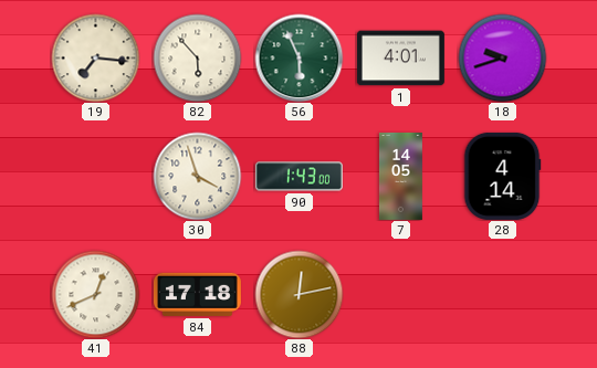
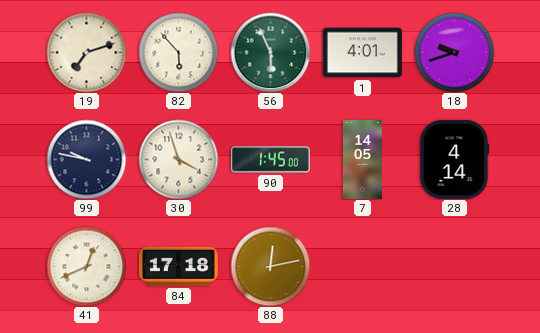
19: 7:16 -> 7:12 (86, 52)
99: none -> 9:47 (86, 159)
90: 1:43 -> 1:45 (270, 160)
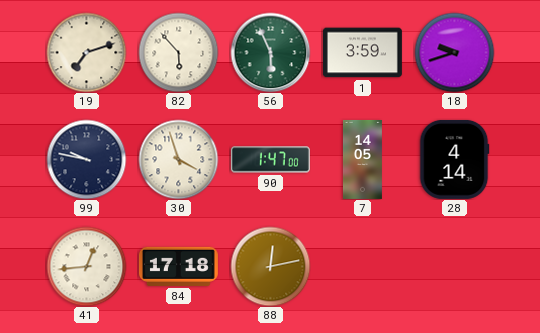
1: 4:01 -> 3:59 (362, 53)
90: 1:45 -> 1:47 (270, 160)
41: 12:41 -> 12:44 (86, 266)
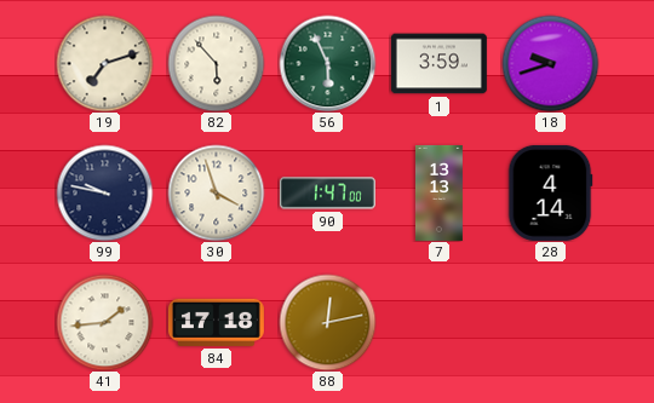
7: 14:05 -> 13:13 (438, 192)
41: 12:44 -> 1:44 (104, 322)
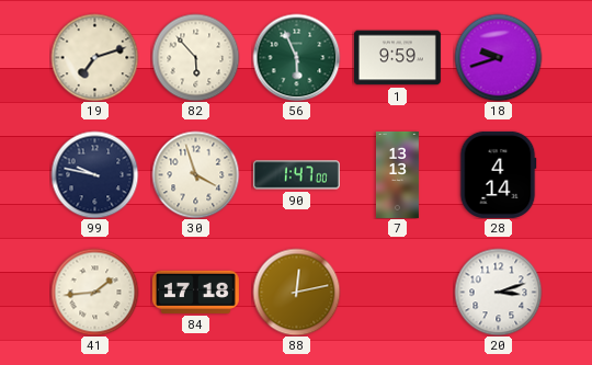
1: 3:59 -> 9:59 (397, 58)
20: none -> 3:12 (498, 292)
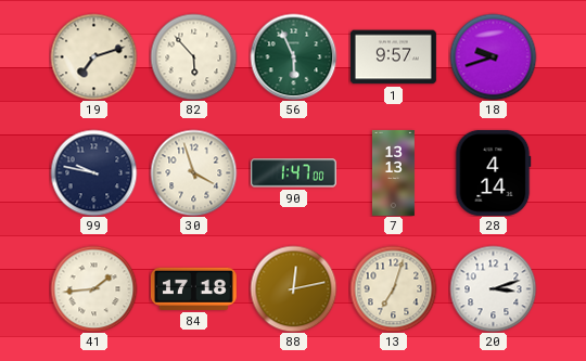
1: 9:59 -> 9:57 (393, 57)
13: none -> 7:03 (393, 288)
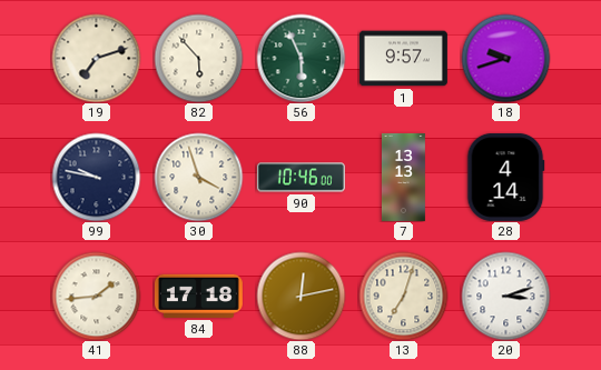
90: 1:47 -> 10:46 (300, 178)
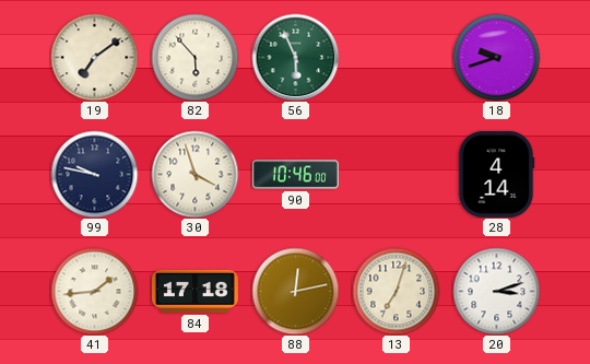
19: 7:12 -> 7:09 (94, 57)
1: 9:57 -> none (403, 59)
7: 13:13 -> none (403, 177)
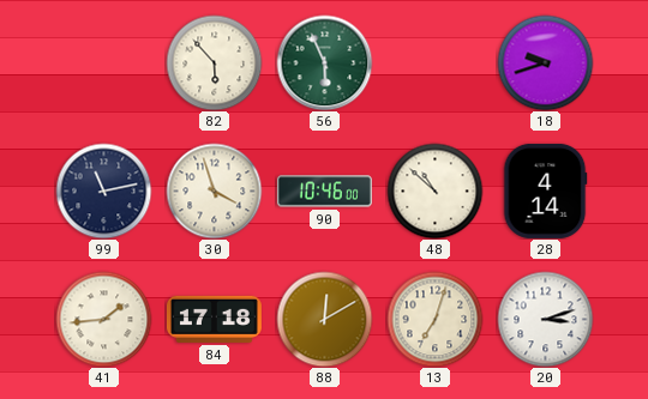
19: 7:09 -> none (94, 57)
99: 9:47 -> 11:13 (103, 191)
48: none -> 10:52 (434, 191)
88: 12:13 -> 12:10 (324, 319)
